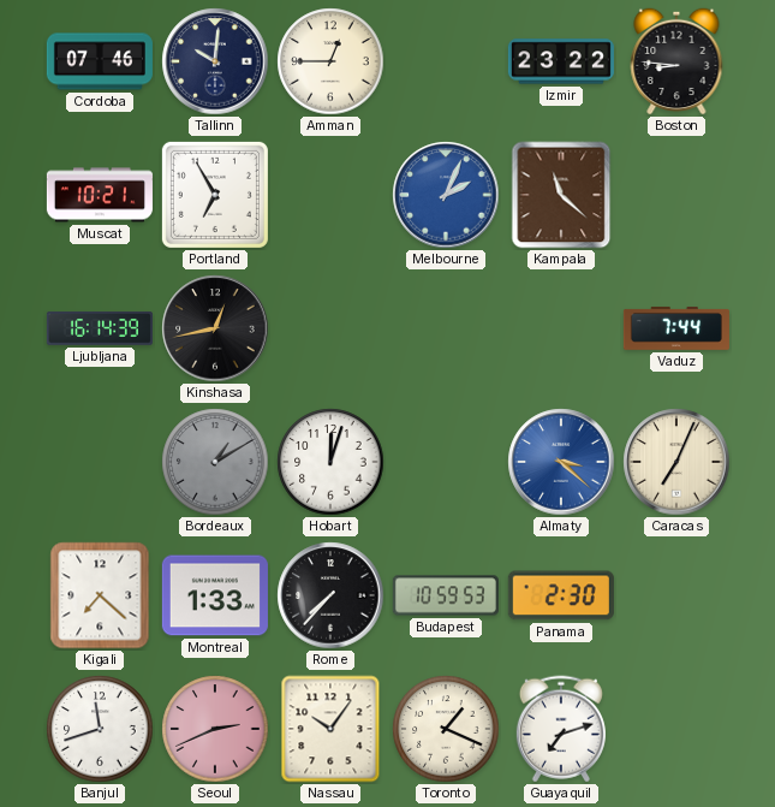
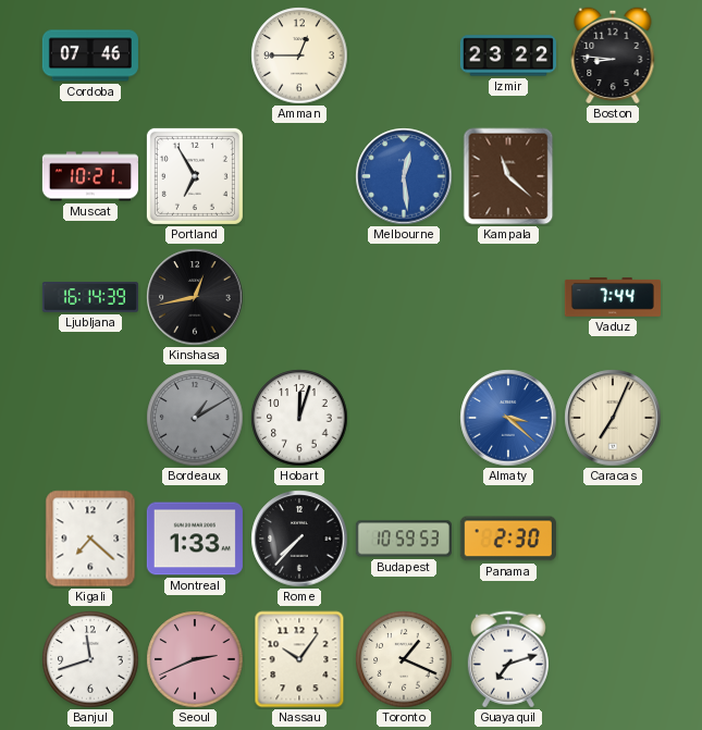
Tallinn: 10:01 -> none (215, 61)
Melbourne: 2:04 -> 12:29 (404, 176)
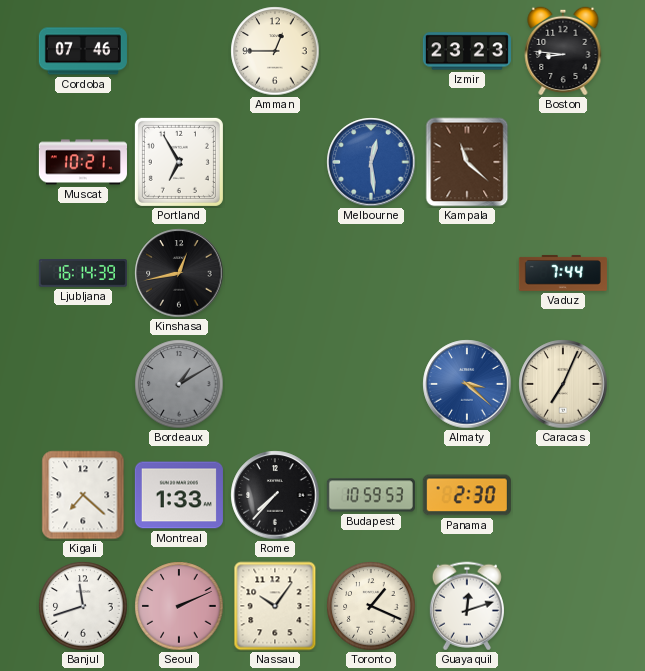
Izmir: 23:22 -> 23:23 (467, 51)
Hobart: 12:03 -> none (299, 418)
Seoul: 2:41 -> 2:11 (179, 606)
Guayaquil: 7:12 -> 12:12 (467, 606)
